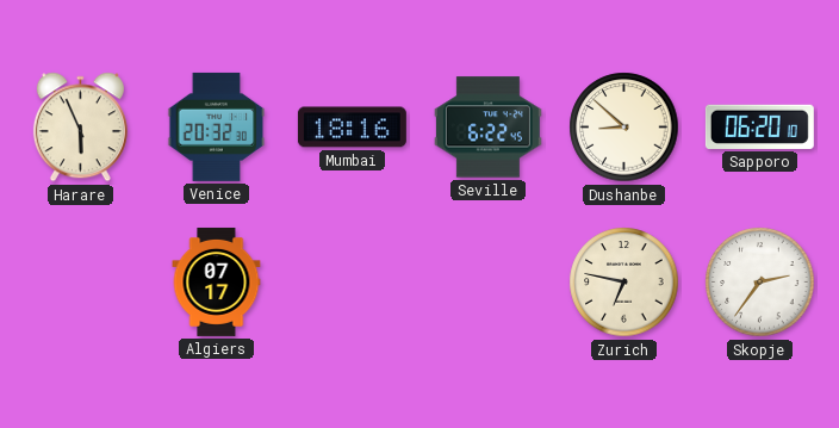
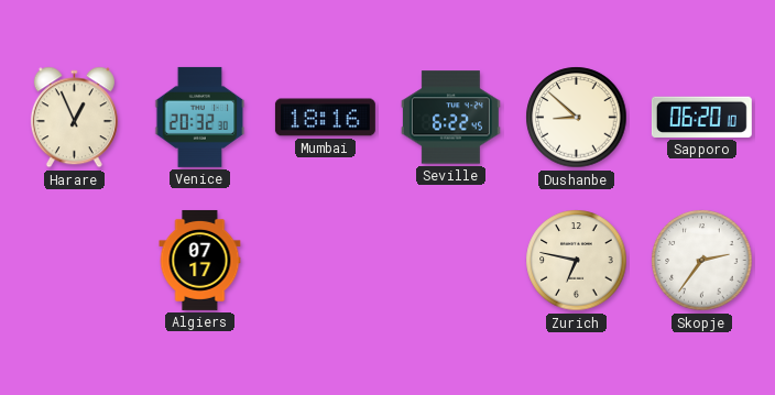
Harare: 5:56 -> 12:56 (74, 118)
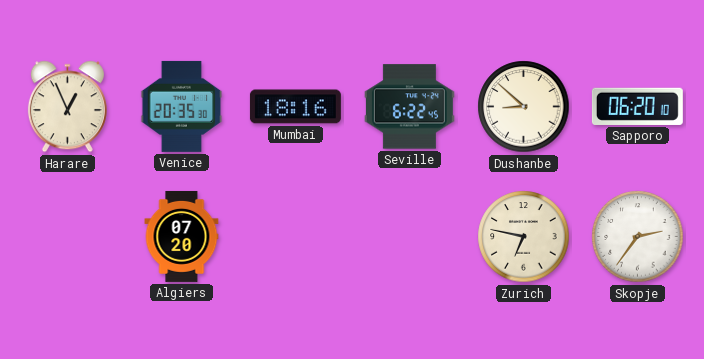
Venice: 20:32 -> 20:35 (182, 106)
Algiers: 07:17 -> 07:20 (182, 236)
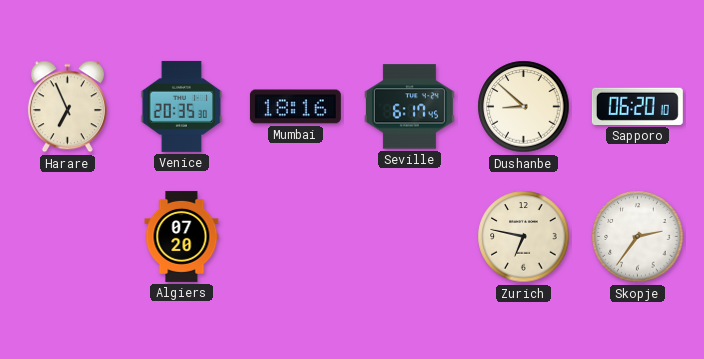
Harare: 12:56 -> 6:56 (67, 107)
Seville: 6:22 -> 6:17 (409, 107)
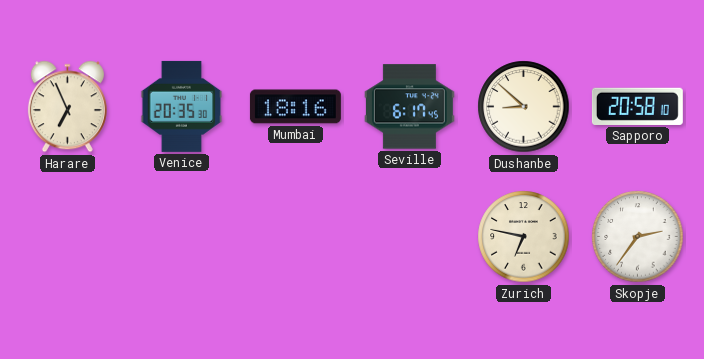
Sapporo: 06:20 -> 20:58 (637, 106)
Algiers: 07:20 -> none (182, 236)
